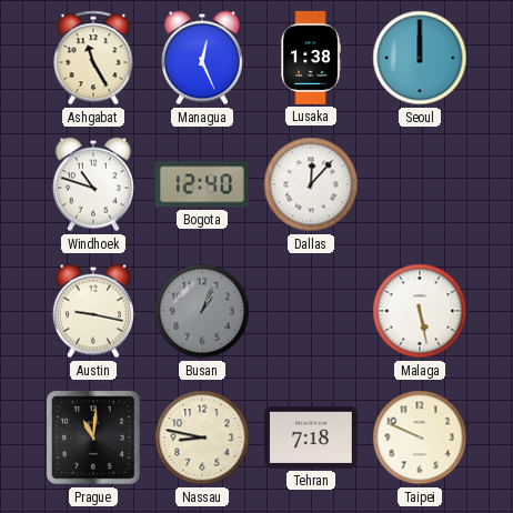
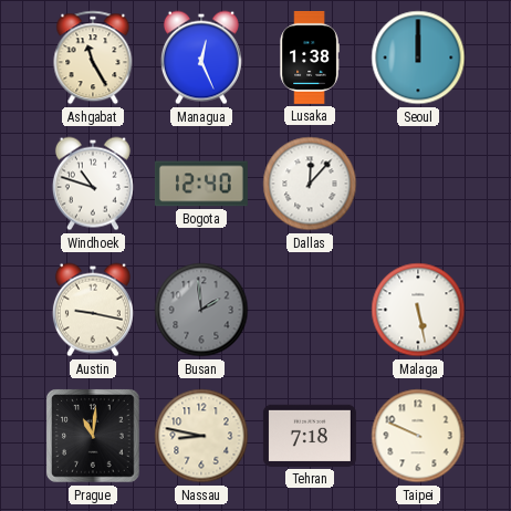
Busan: 1:04 -> 1:59 (201, 310)
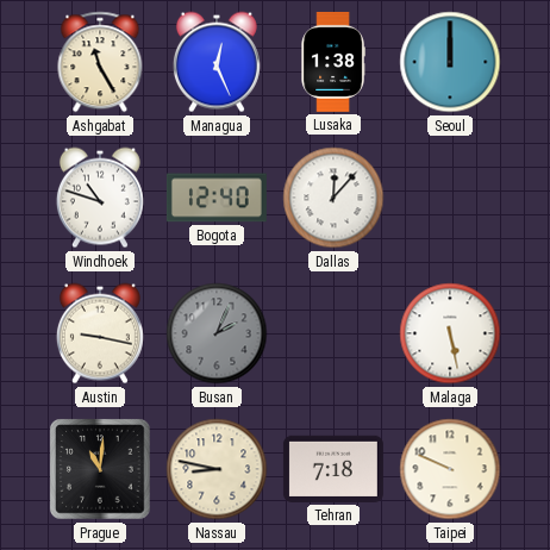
Busan: 1:59 -> 2:04 (217, 333)
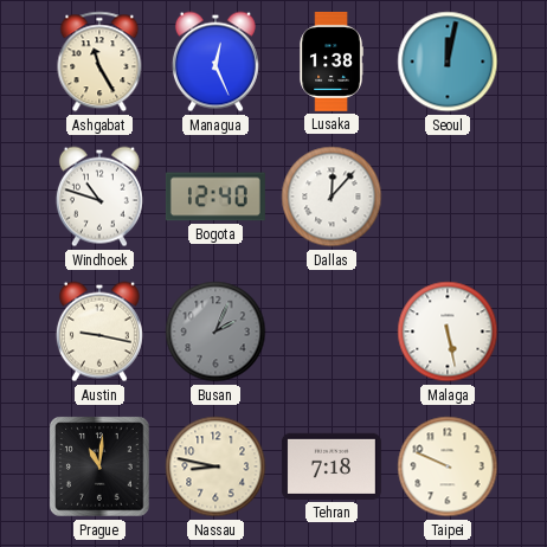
Seoul: 12:00 -> 12:02 (448, 62)
